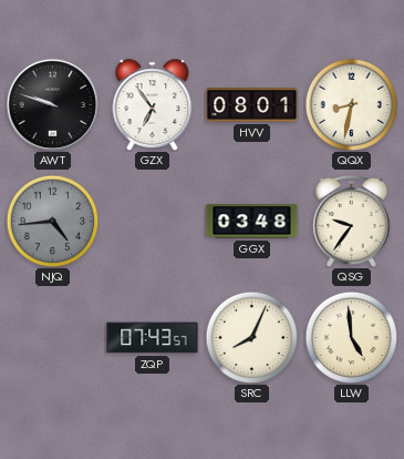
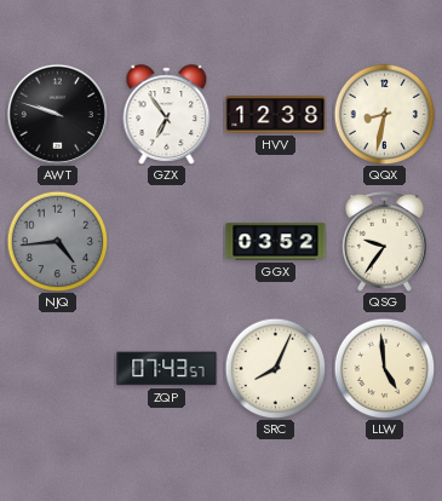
HVV: 08:01 -> 12:38 (276, 115)
GGX: 03:48 -> 03:52 (276, 242)
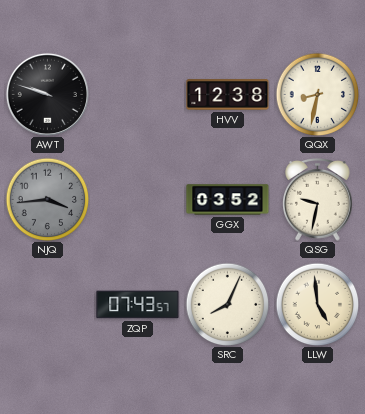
GZX: 6:54 -> none (167, 115)
NJQ: 4:44 -> 3:44 (47, 199)
QSG: 9:36 -> 9:32 (318, 200)
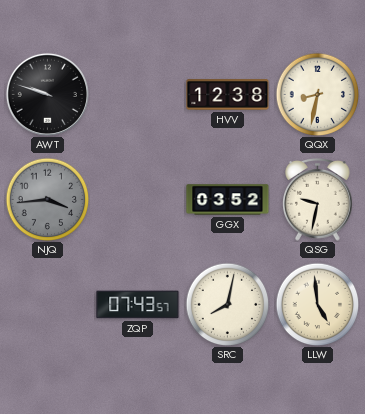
SRC: 8:04 -> 8:02 (227, 304)
